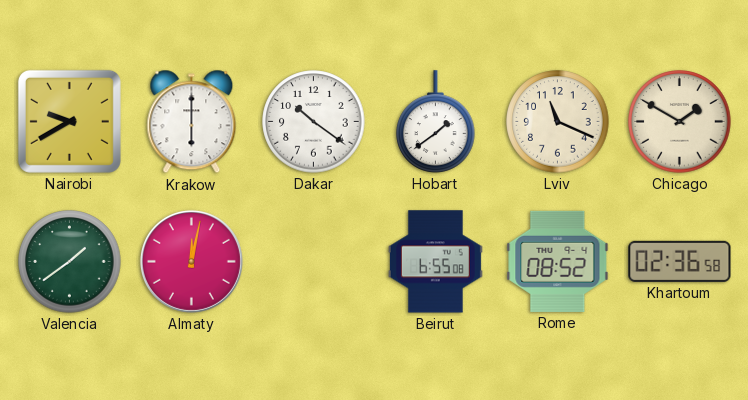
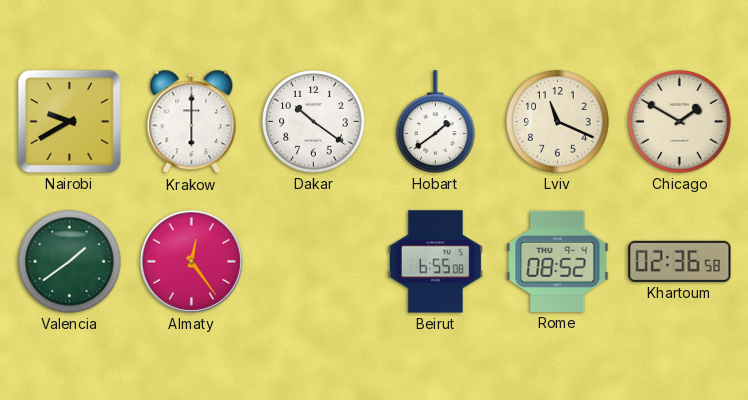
Almaty: 12:02 -> 12:24 (191, 261)
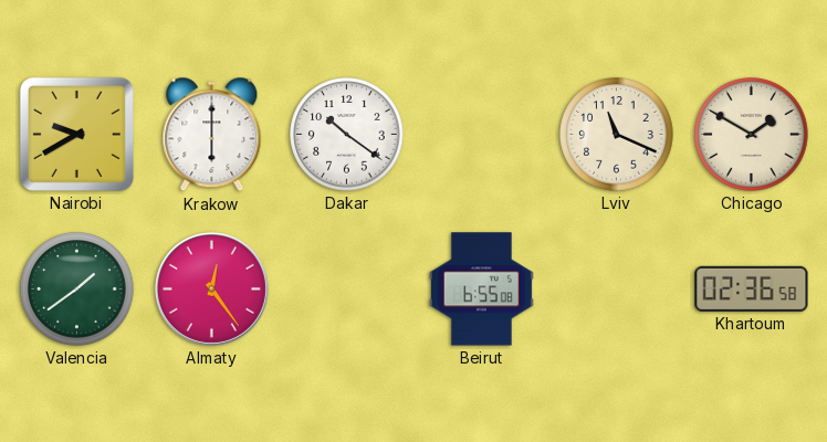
Hobart: 1:39 -> none (436, 122)
Rome: 08:52 -> none (558, 261)
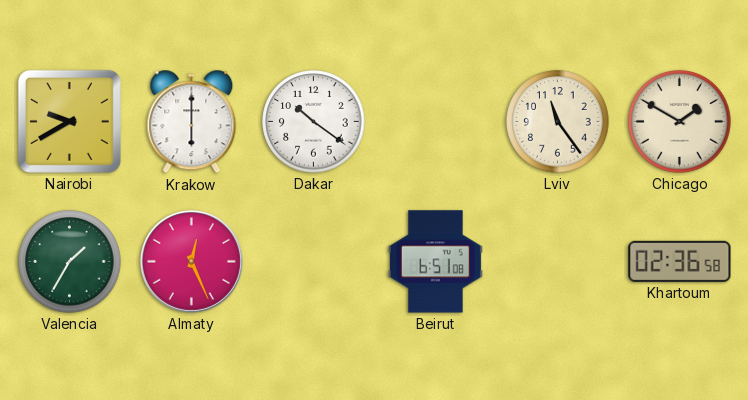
Lviv: 11:19 -> 11:24 (558, 122)
Valencia: 1:39 -> 1:35 (70, 262)
Almaty: 12:24 -> 12:26 (191, 261)
Beirut: 6:55 -> 6:51 (435, 262)
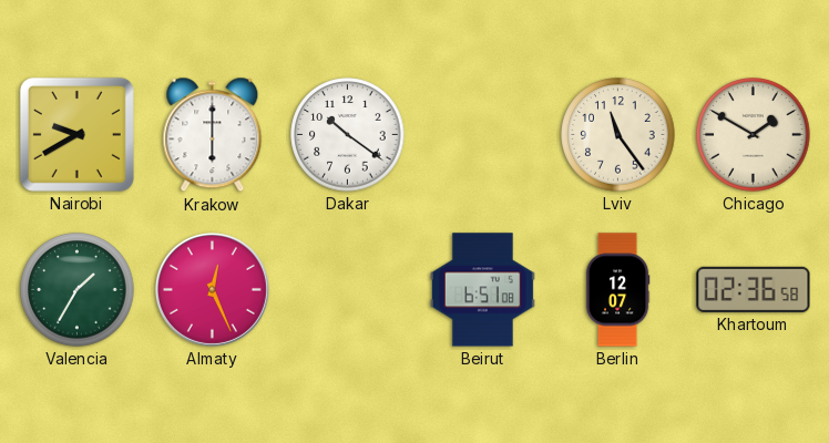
Berlin: none -> 12:07 (617, 290)
